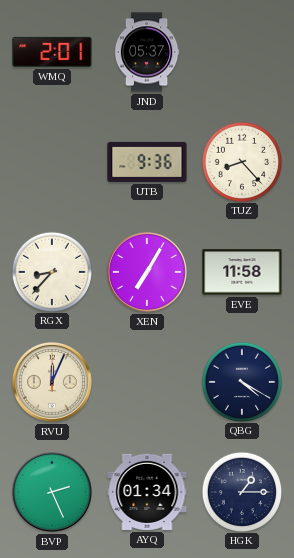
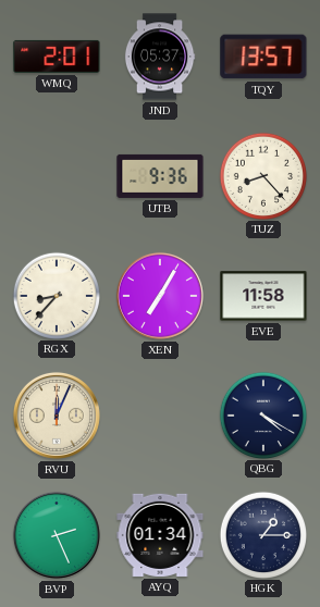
TQY: none -> 13:57 (263, 57)
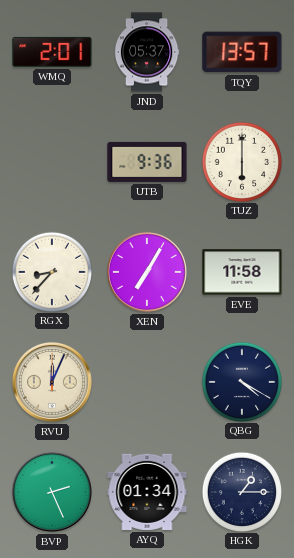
TUZ: 8:23 -> 6:00 (241, 161)
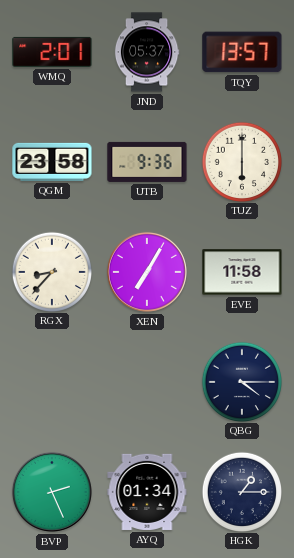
QGM: none -> 23:58 (52, 162)
RVU: 12:04 -> none (52, 382)
QBG: 4:20 -> 4:15 (241, 381)
